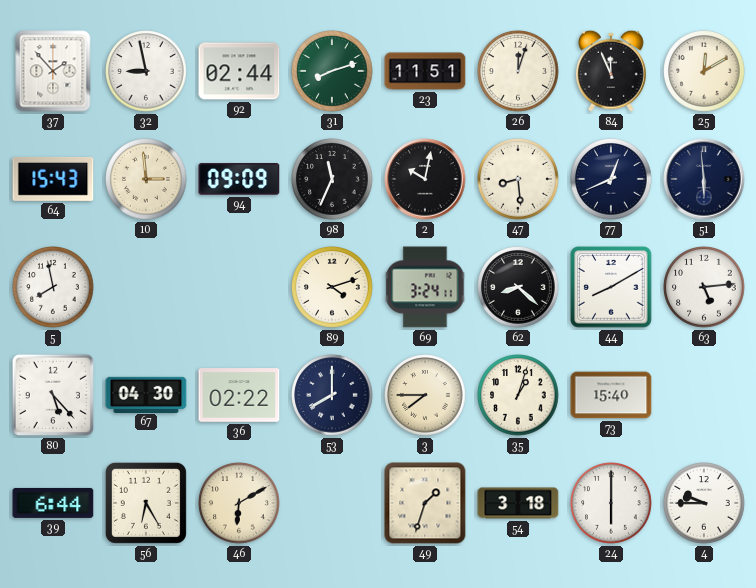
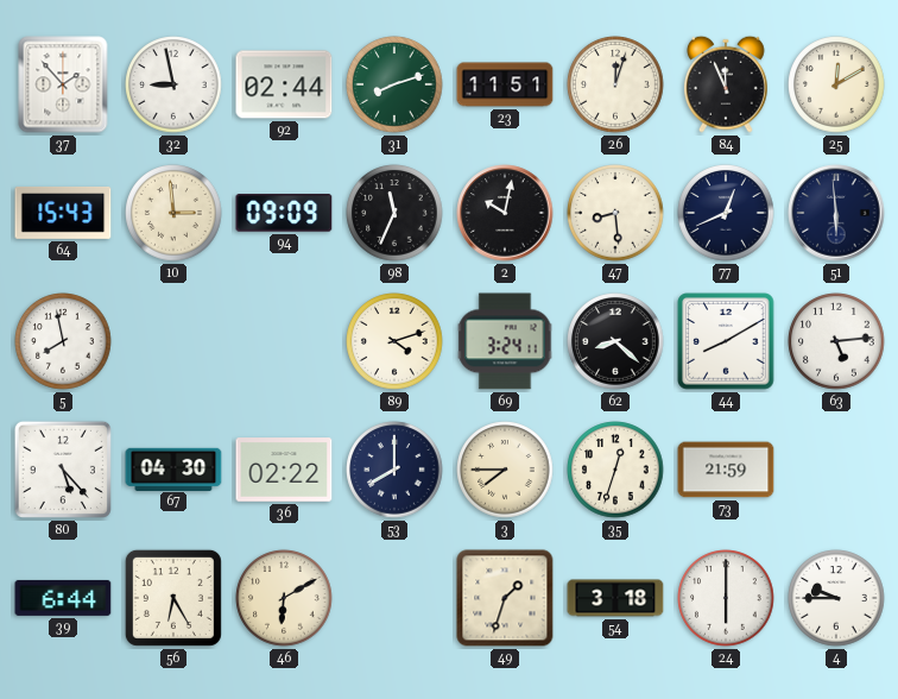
35: 1:03 -> 12:33 (615, 470)
73: 15:40 -> 21:59 (726, 470)
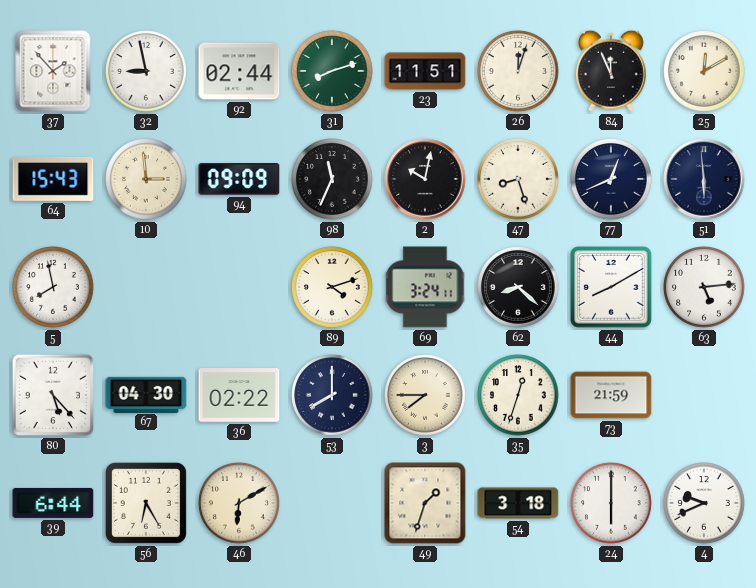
47: 8:29 -> 8:27 (518, 179)
4: 9:45 -> 9:41 (704, 503)
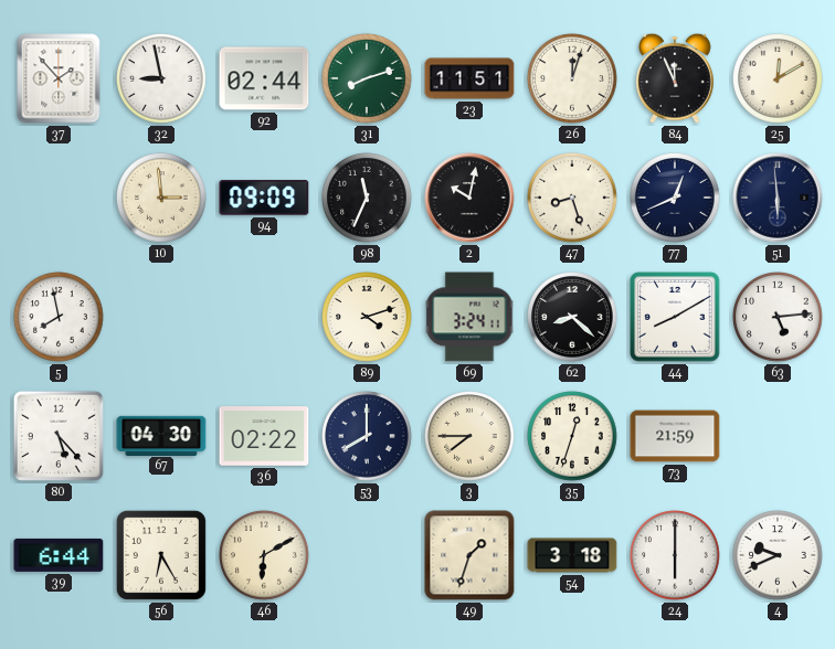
64: 15:43 -> none (53, 179)
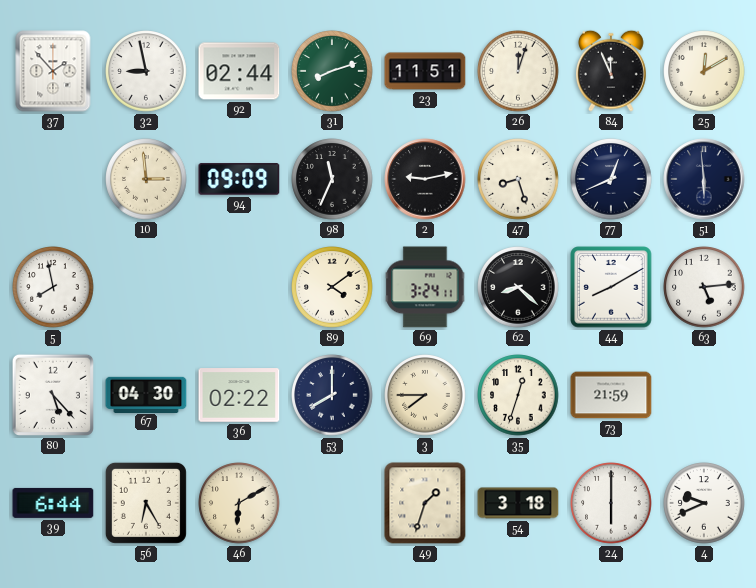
2: 10:02 -> 9:13 (425, 179)
89: 4:12 -> 4:09 (332, 287)
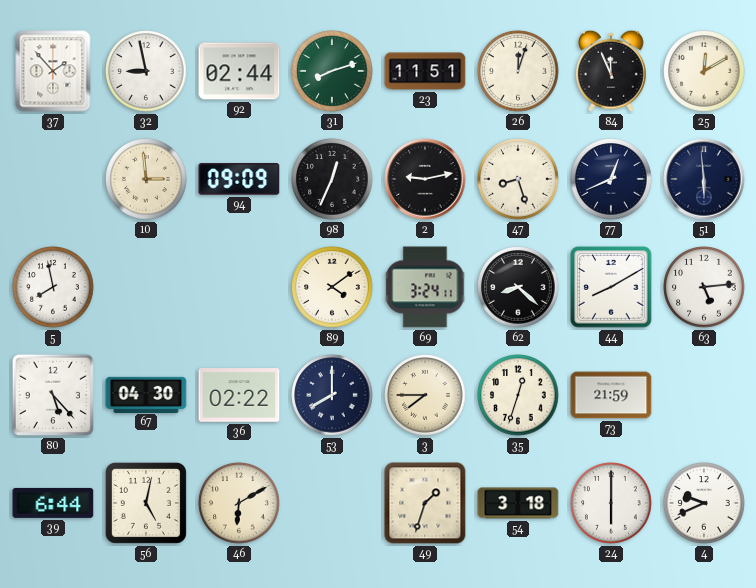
98: 11:34 -> 12:34 (332, 179)
56: 6:25 -> 5:02 (146, 503)
